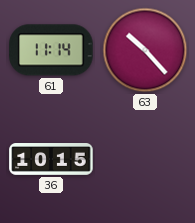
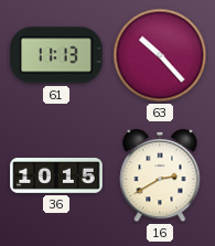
61: 11:14 -> 11:13 (56, 55)
16: none -> 2:40 (160, 175)
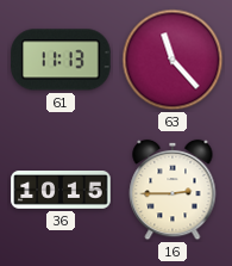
63: 10:23 -> 11:23 (173, 60)
16: 2:40 -> 2:45 (173, 190)
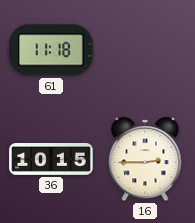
61: 11:13 -> 11:18 (51, 50)
63: 11:23 -> none (173, 60)
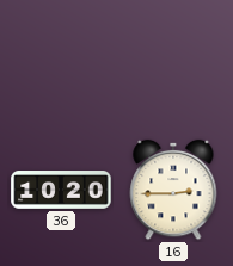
61: 11:18 -> none (51, 50)
36: 10:15 -> 10:20 (61, 191)
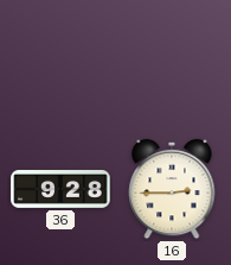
36: 10:20 -> 9:28 (60, 190)
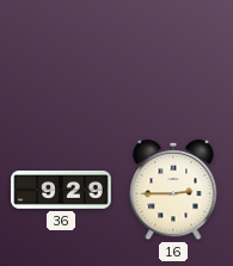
36: 9:28 -> 9:29 (61, 191)
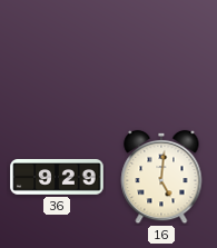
16: 2:45 -> 5:01 (161, 177)
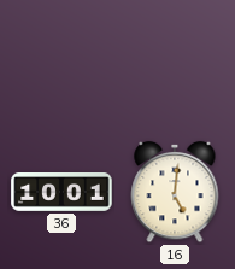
36: 9:29 -> 10:01 (61, 193)
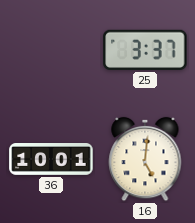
25: none -> 3:37 (145, 50)
